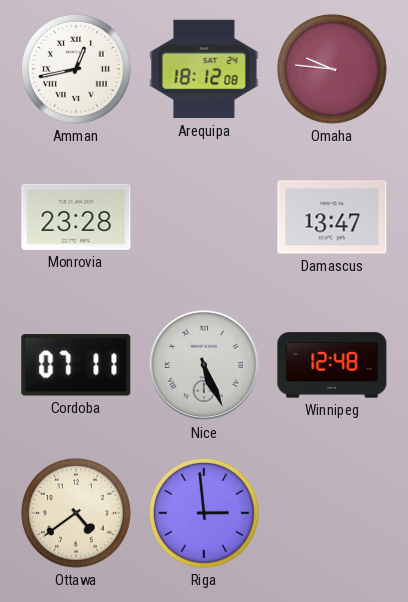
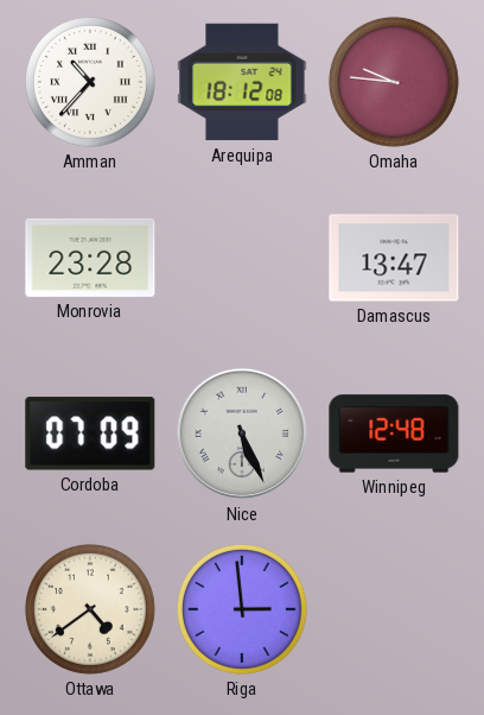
Amman: 12:43 -> 10:37 (90, 82)
Cordoba: 07:11 -> 07:09 (90, 434)
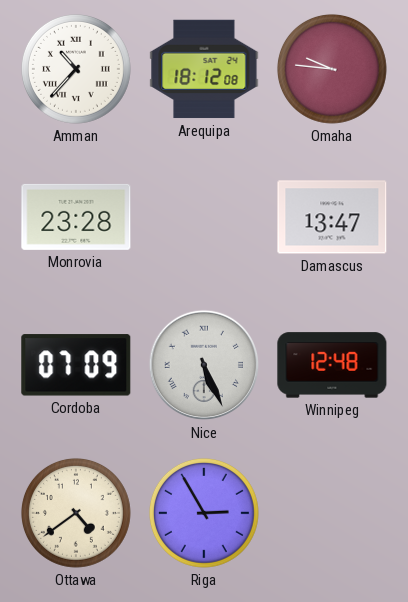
Riga: 2:59 -> 2:55 (204, 513)
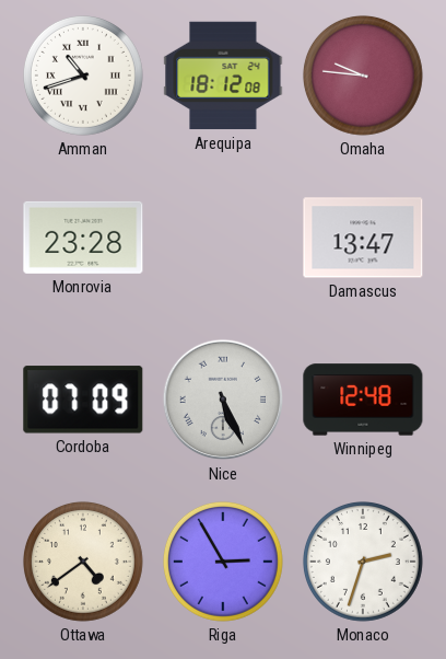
Amman: 10:37 -> 10:42 (83, 76)
Monaco: none -> 2:33 (363, 562)
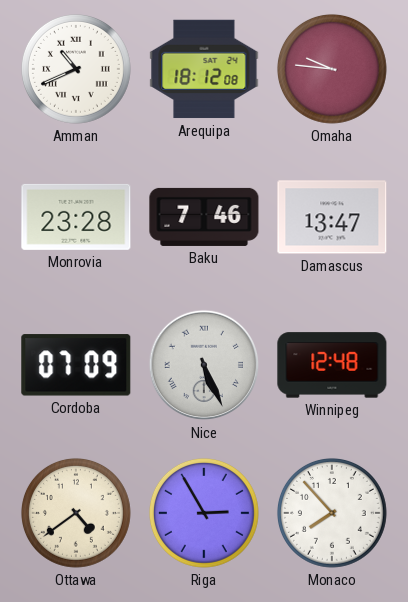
Amman: 10:42 -> 10:41 (76, 69)
Baku: none -> 7:46 (204, 217)
Monaco: 2:33 -> 7:53 (332, 513)
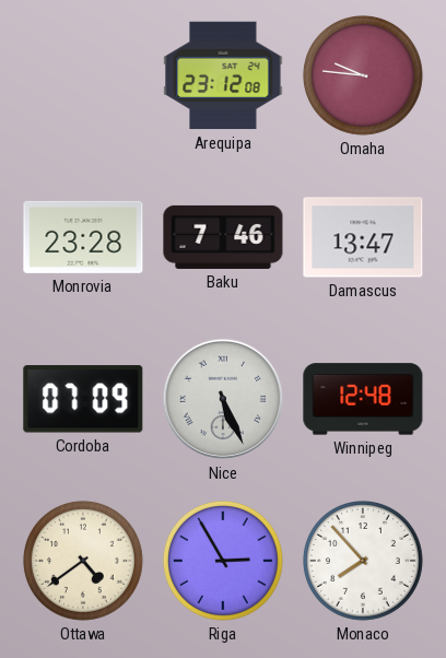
Amman: 10:41 -> none (76, 69)
Arequipa: 18:12 -> 23:12 (223, 75)
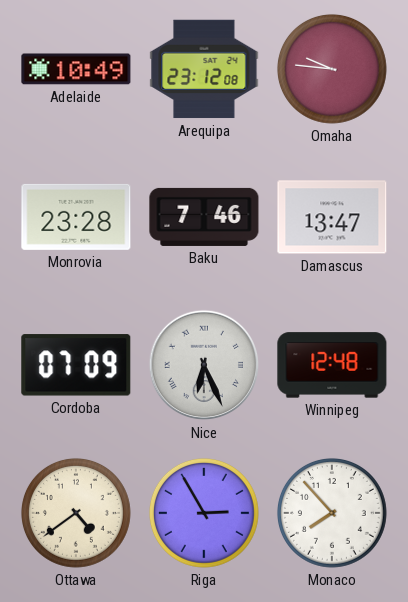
Adelaide: none -> 10:49 (76, 69)
Nice: 5:26 -> 6:26 (204, 365)
